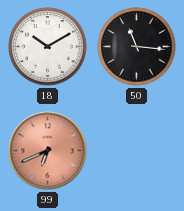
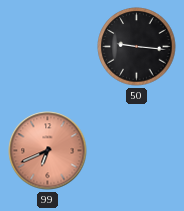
18: 10:10 -> none (48, 47)
50: 11:16 -> 9:16 (137, 47)
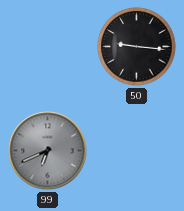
99 dial: salmon -> grey (48, 151)
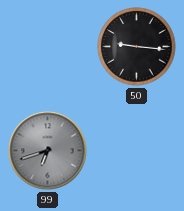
99: 6:41 -> 6:42 (48, 151)
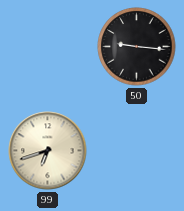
99 dial: grey -> cream (48, 151)
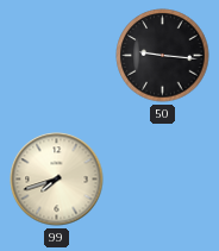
99: 6:42 -> 7:42 (57, 180)
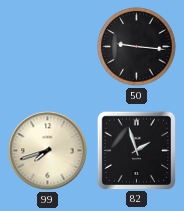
82: none -> 1:57 (136, 150)
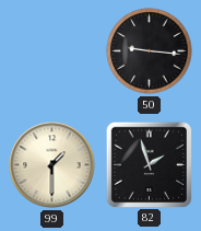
99: 7:42 -> 1:30 (52, 165)
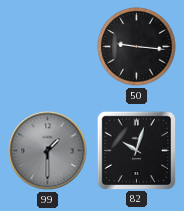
99 dial: cream -> grey (48, 151)
82: 1:57 -> 10:03 (136, 150)
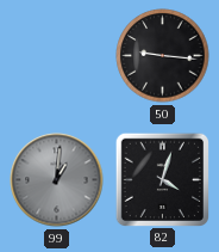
99: 1:30 -> 1:01 (57, 180)
82: 10:03 -> 4:03 (162, 179)
